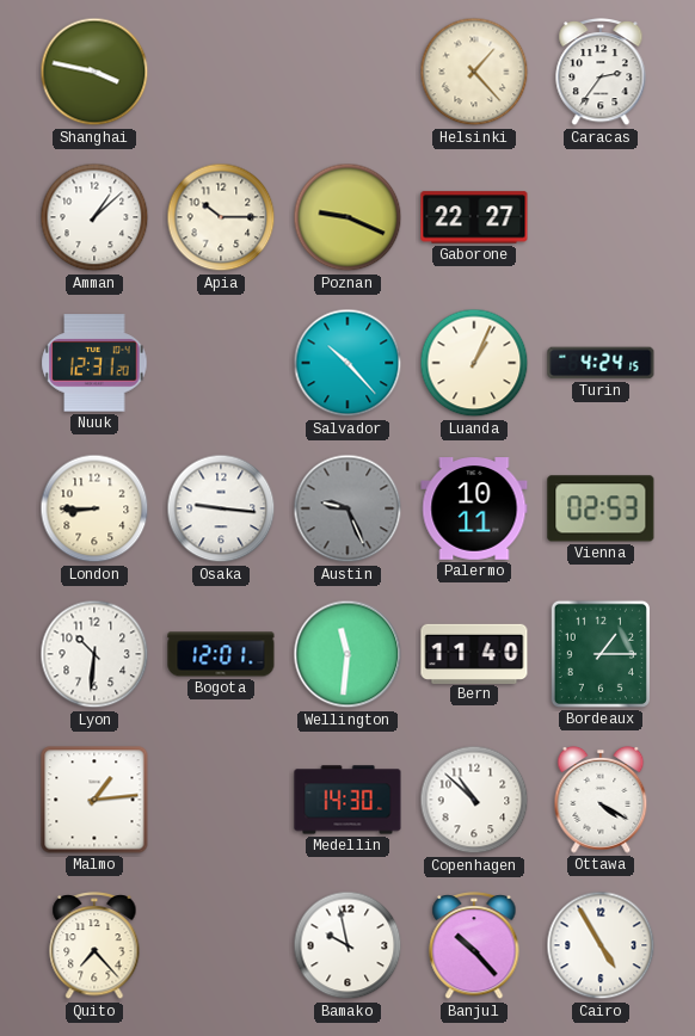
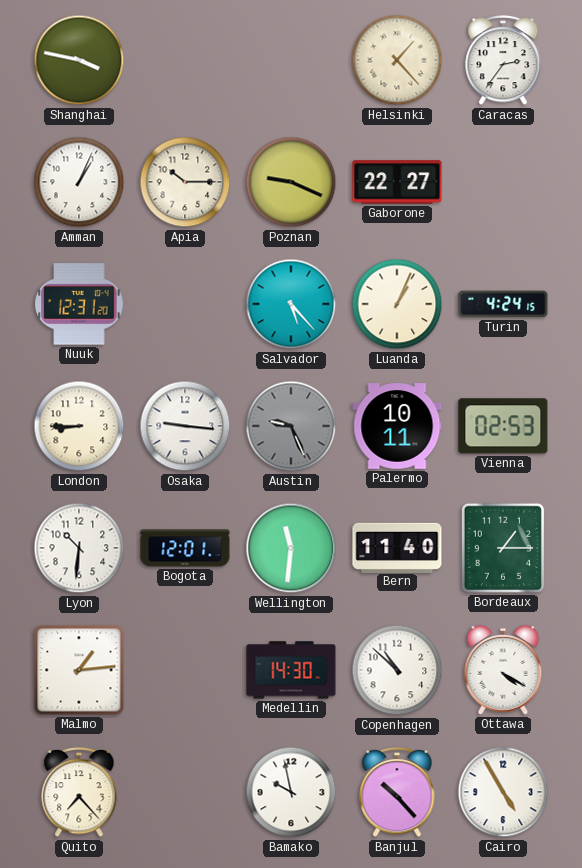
Amman: 1:08 -> 1:04 (79, 182)
Salvador: 10:23 -> 5:23 (291, 304)
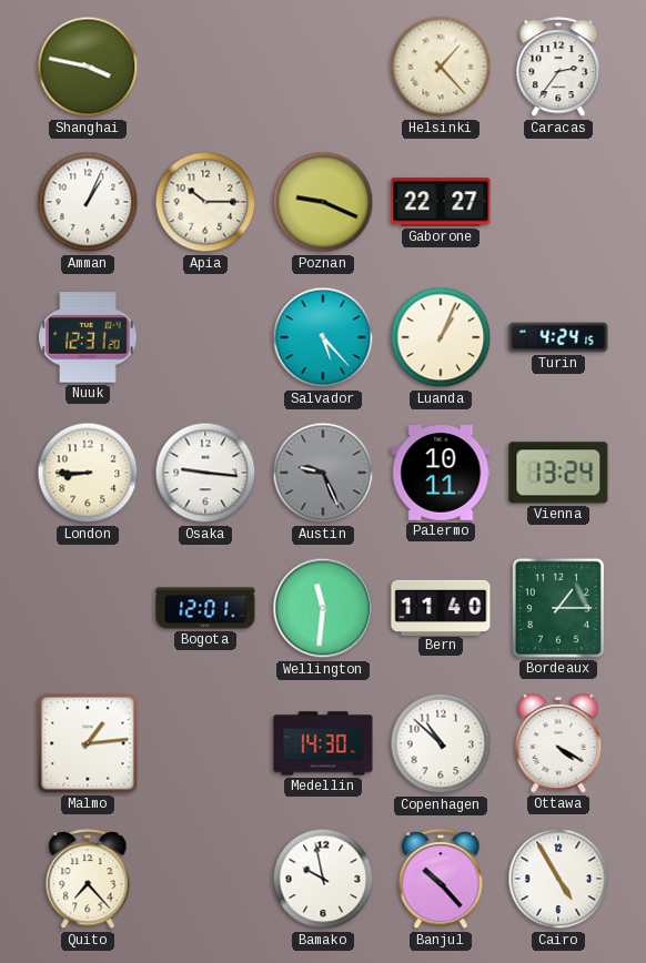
Vienna: 02:53 -> 13:24 (558, 473)
Lyon: 10:31 -> none (79, 548)
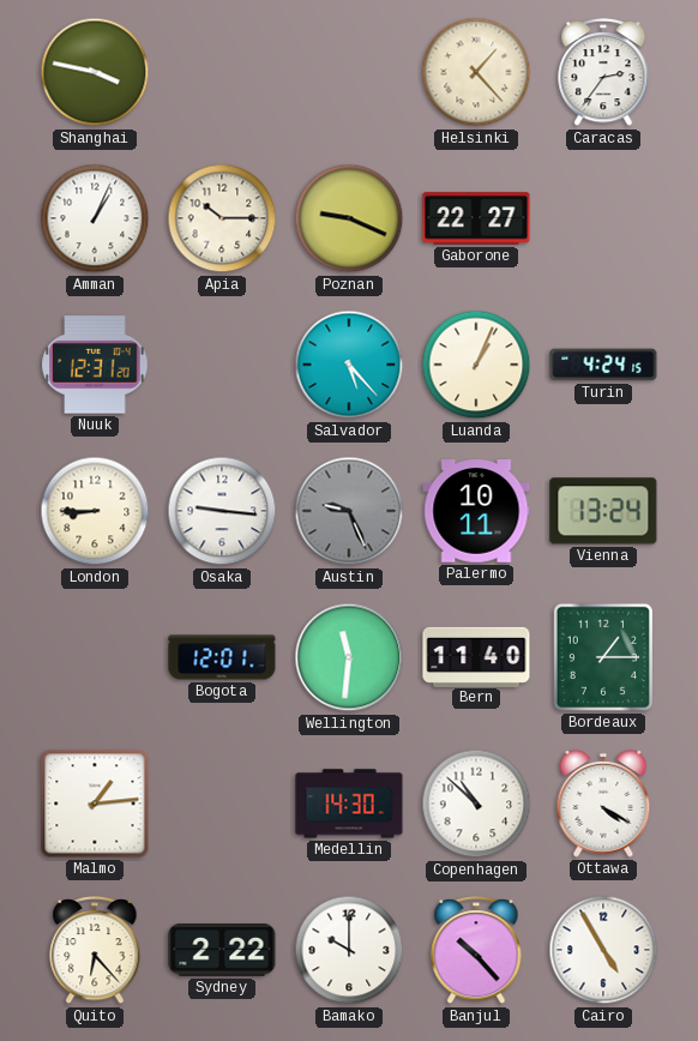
Quito: 7:23 -> 6:23 (95, 951)
Sydney: none -> 2:22 (222, 951)
Bamako: 9:58 -> 10:00 (349, 950)
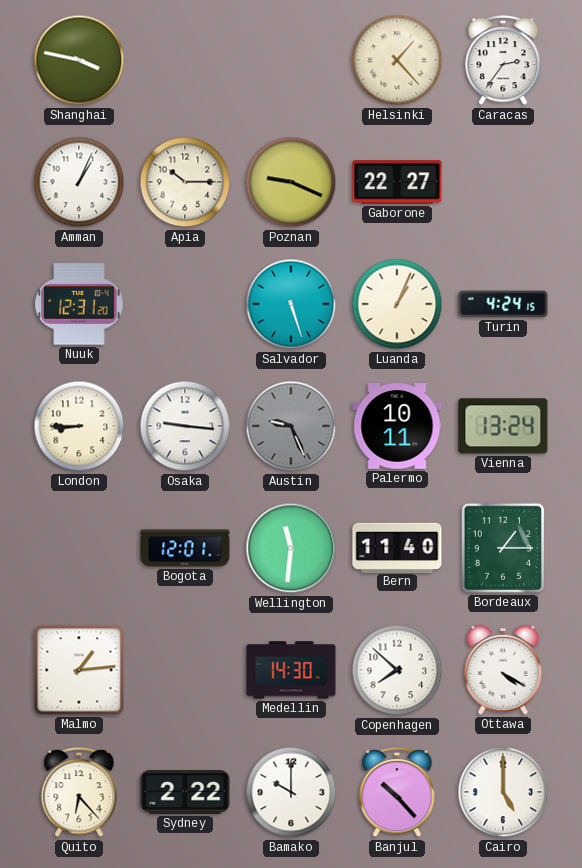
Salvador: 5:23 -> 5:27 (291, 304)
Copenhagen: 10:52 -> 7:52 (397, 670)
Cairo: 4:55 -> 5:00 (503, 792)
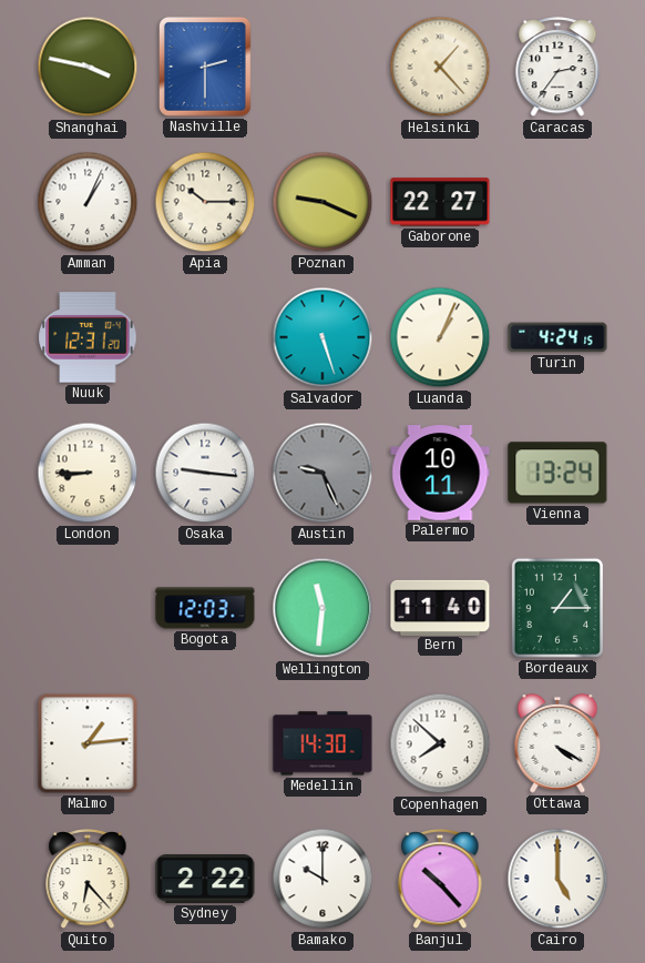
Nashville: none -> 2:30 (205, 67)
Bogota: 12:01 -> 12:03 (205, 608)
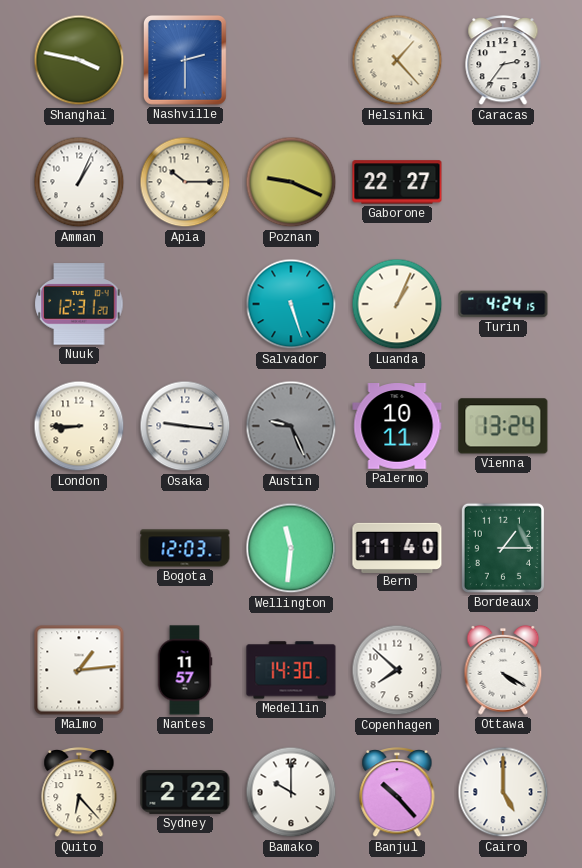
Nantes: none -> 11:57 (185, 670)
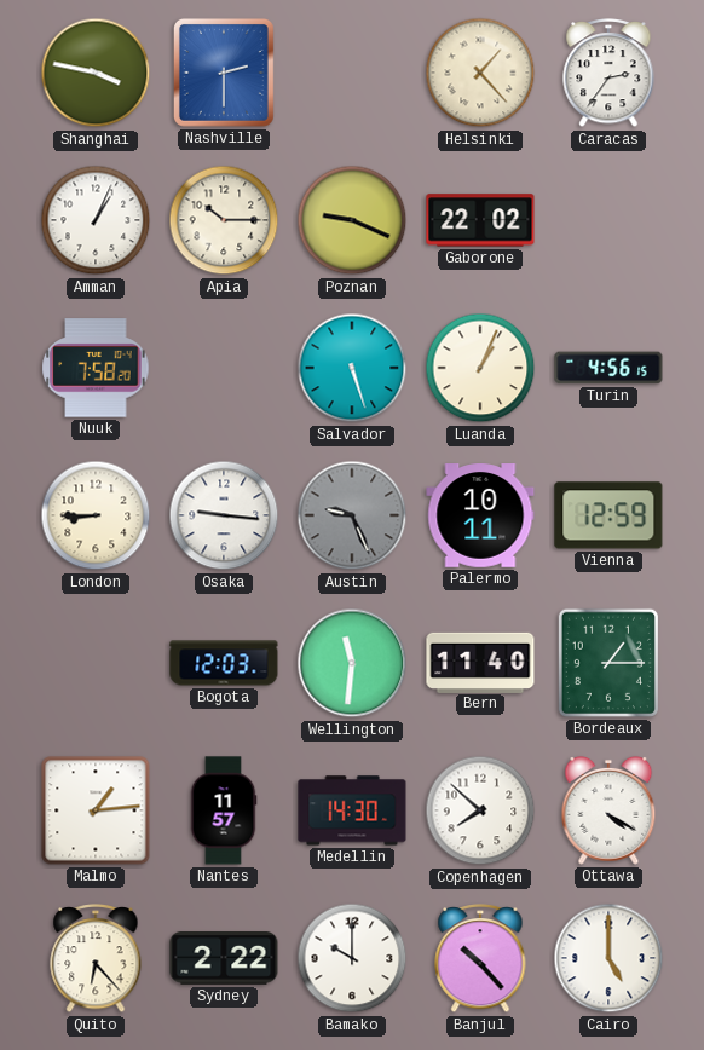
Gaborone: 22:27 -> 22:02 (480, 220)
Nuuk: 12:31 -> 7:58 (96, 368)
Turin: 4:24 -> 4:56 (608, 368)
Vienna: 13:24 -> 12:59 (608, 515)
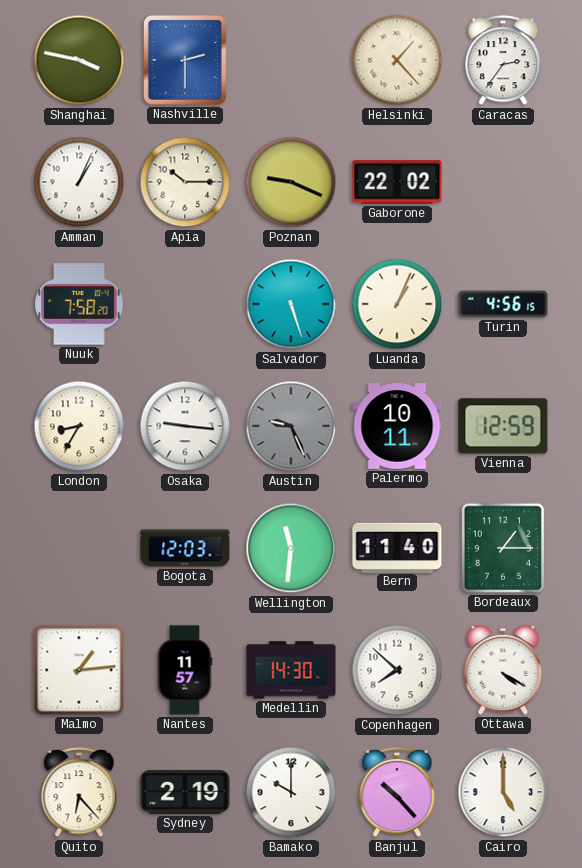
London: 8:45 -> 8:35 (79, 426)
Sydney: 2:22 -> 2:19 (185, 793)
